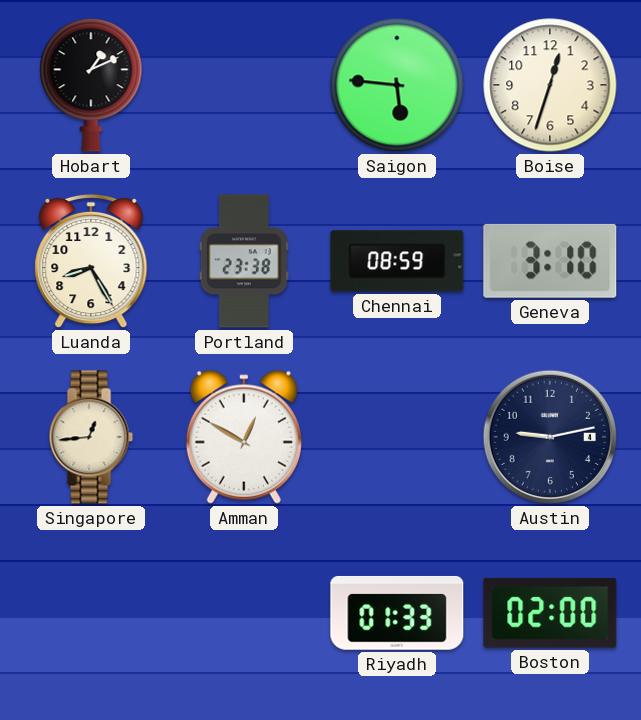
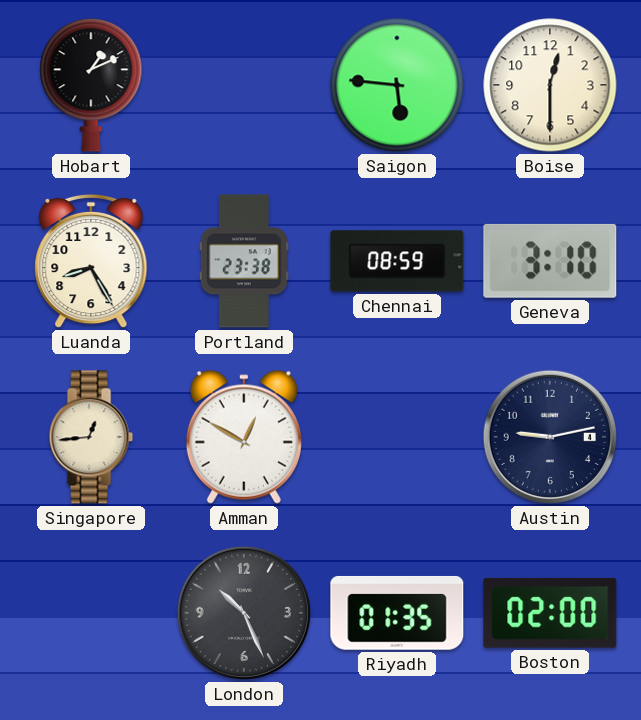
Boise: 12:33 -> 12:30 (550, 85)
London: none -> 10:26 (244, 613)
Riyadh: 01:33 -> 01:35 (397, 613)
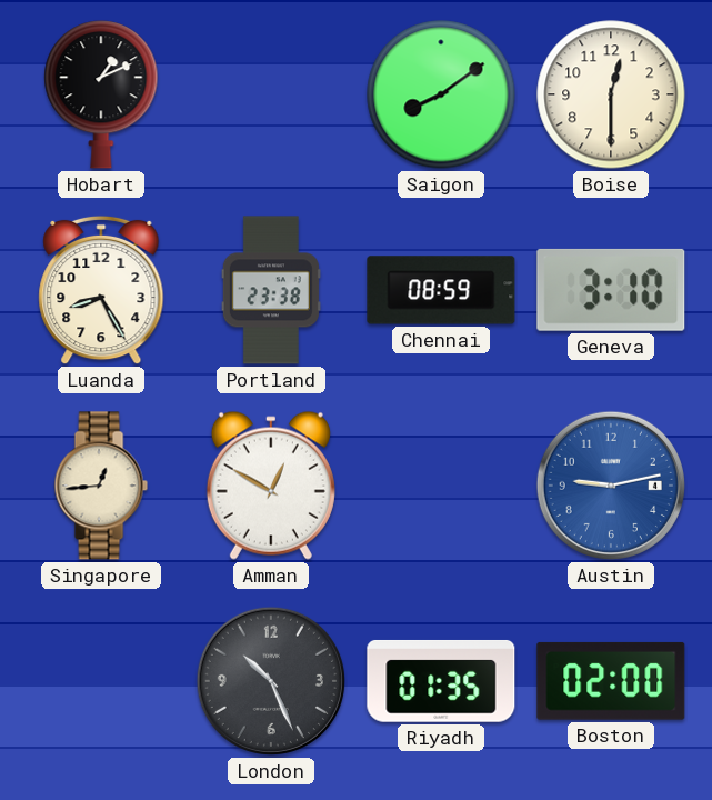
Saigon: 5:46 -> 8:09 (441, 94)
Austin dial: navy -> blue (611, 486)
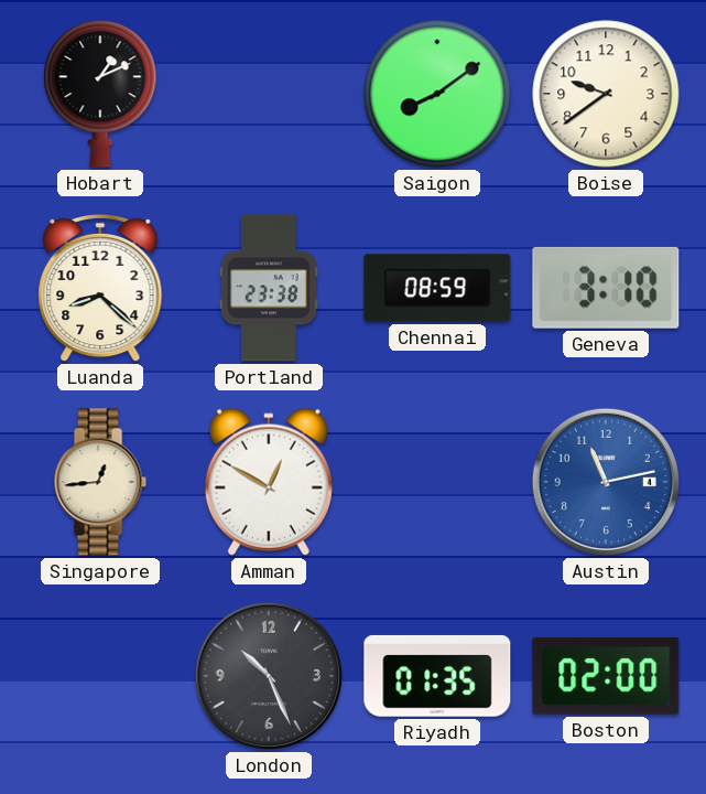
Boise: 12:30 -> 9:39 (606, 94)
Luanda: 8:25 -> 8:22 (100, 288)
Austin: 9:13 -> 11:13 (606, 482)
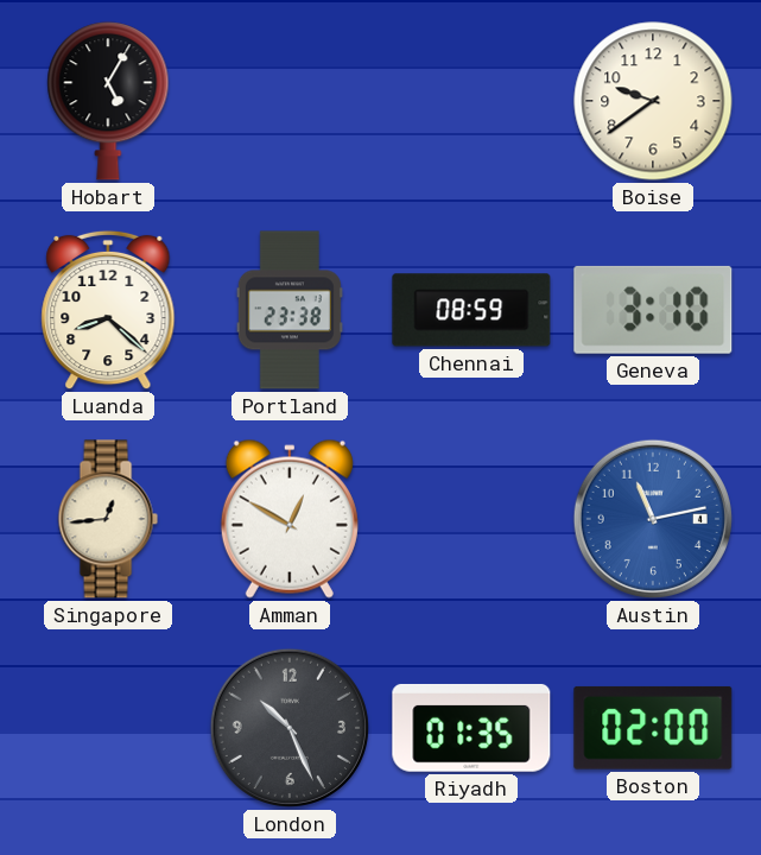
Hobart: 1:11 -> 5:05 (108, 101)
Saigon: 8:09 -> none (437, 94)
